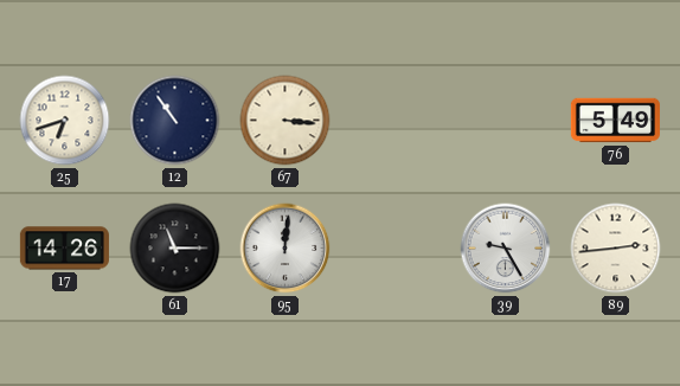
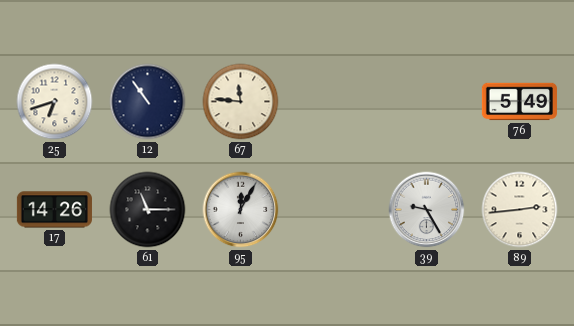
67: 3:16 -> 11:46 (241, 102)
95: 12:01 -> 12:05 (241, 210)
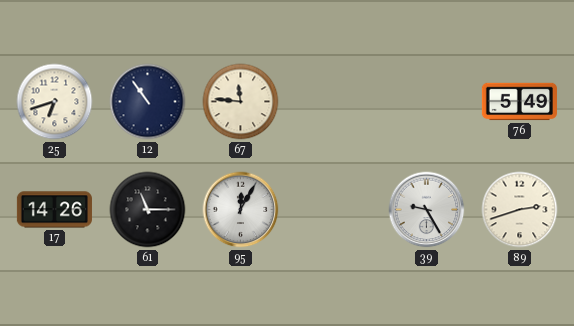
89: 2:44 -> 2:42 (520, 210)
